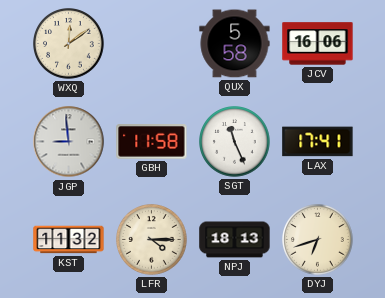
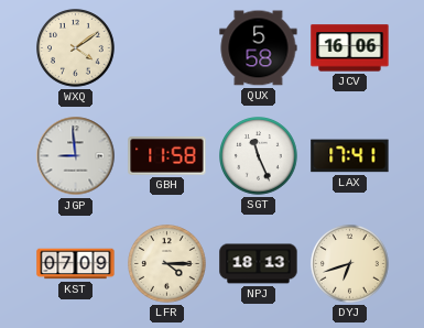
WXQ: 12:09 -> 4:09 (76, 48)
KST: 11:32 -> 07:09 (76, 264)
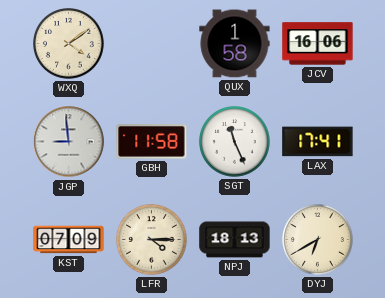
QUX: 5:58 -> 1:58 (235, 44)
DYJ: 6:42 -> 6:40 (318, 240)
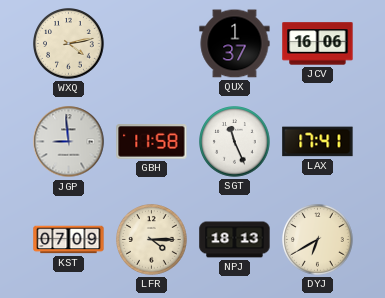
WXQ: 4:09 -> 4:13 (69, 44)
QUX: 1:58 -> 1:37 (235, 44)
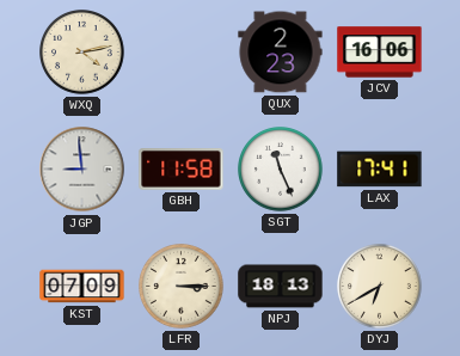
QUX: 1:37 -> 2:23 (281, 53)
LFR: 4:15 -> 3:15 (182, 287)
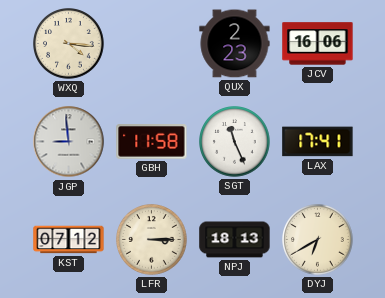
WXQ: 4:13 -> 4:16 (69, 44)
KST: 07:09 -> 07:12 (69, 240)
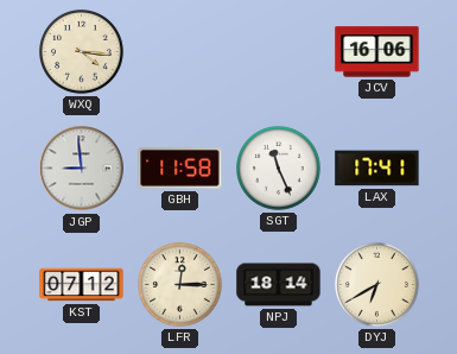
QUX: 2:23 -> none (235, 44)
LFR: 3:15 -> 12:15 (180, 285)
NPJ: 18:13 -> 18:14 (279, 285)
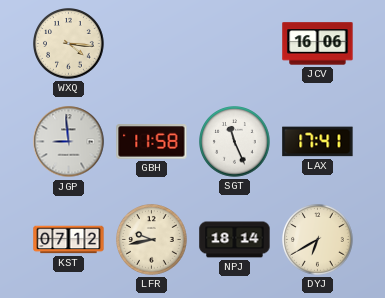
LFR: 12:15 -> 9:43 (152, 240)
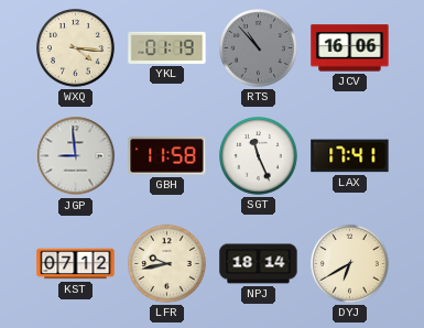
YKL: none -> 01:19 (167, 47)
RTS: none -> 10:53 (259, 48)
